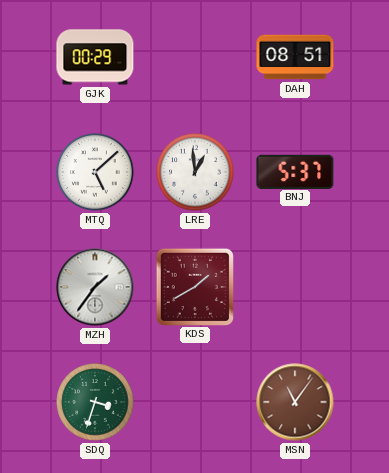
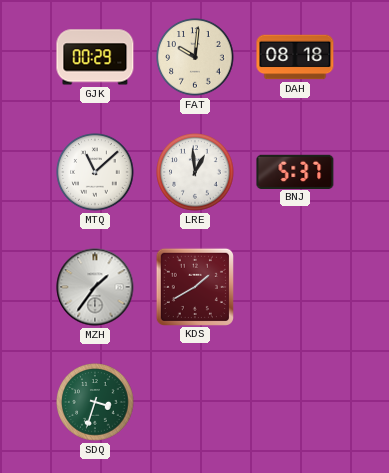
FAT: none -> 10:01 (195, 57)
DAH: 08:51 -> 08:18 (295, 57)
MTQ: 5:08 -> 11:08 (95, 172)
MSN: 11:06 -> none (295, 402)
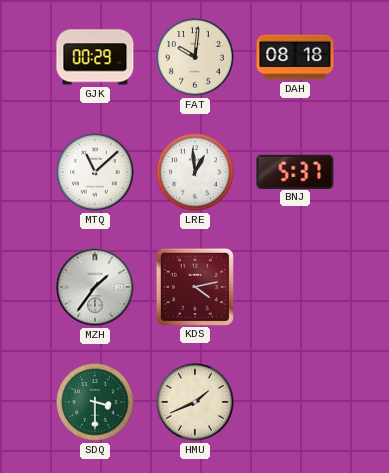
KDS: 1:40 -> 4:13 (195, 286)
SDQ: 3:33 -> 3:30 (95, 402)
HMU: none -> 1:41 (195, 402)
